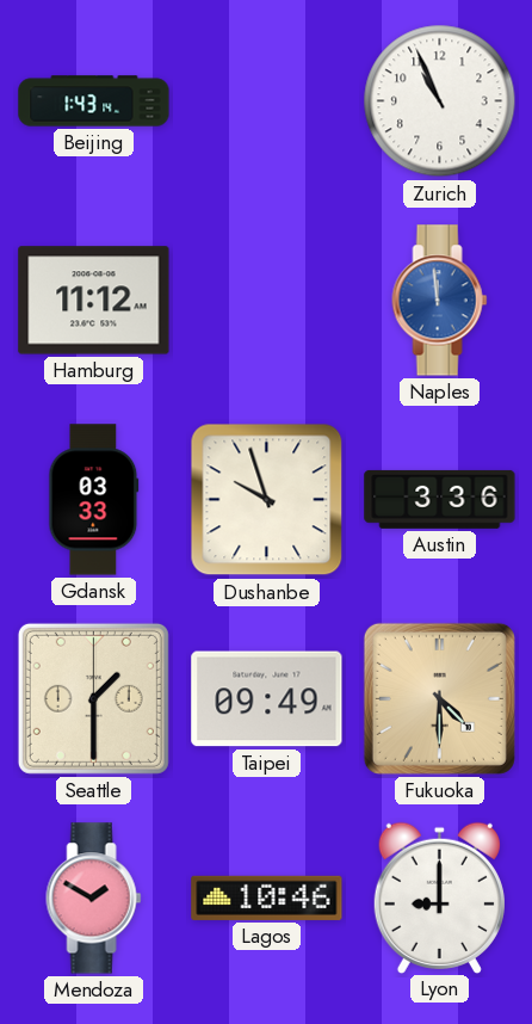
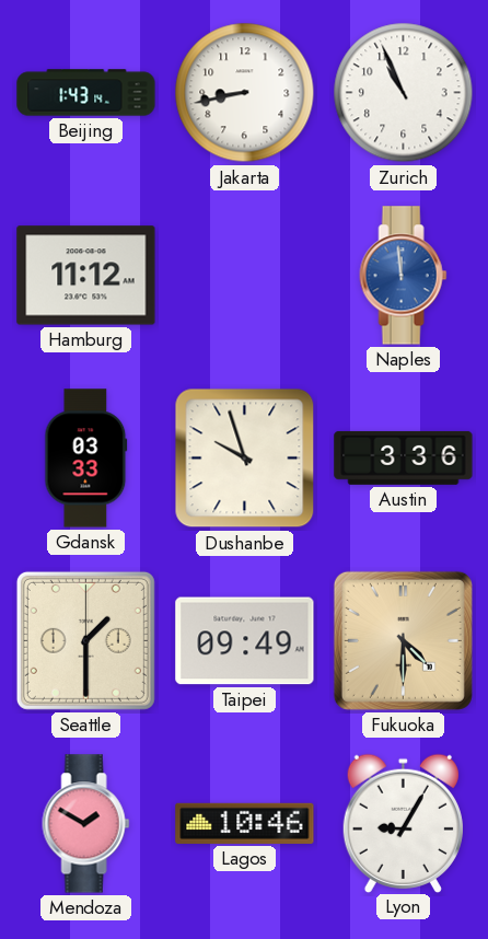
Jakarta: none -> 8:43 (245, 93)
Lyon: 9:00 -> 9:05 (403, 823)
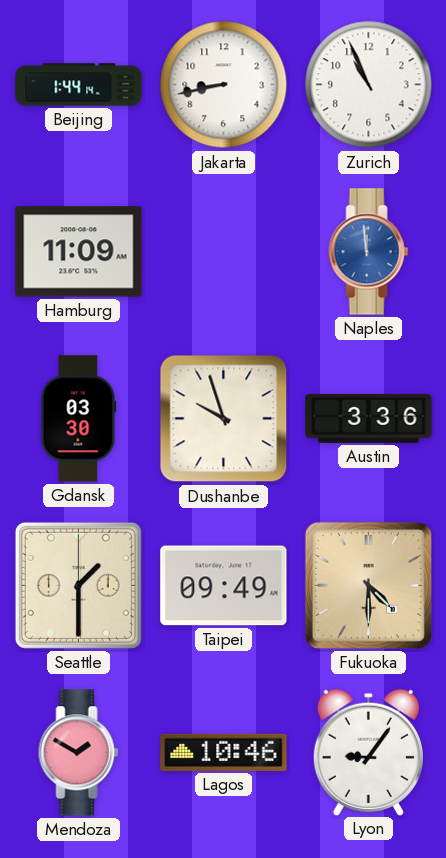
Beijing: 1:43 -> 1:44 (79, 85)
Hamburg: 11:12 -> 11:09 (79, 252)
Gdansk: 03:33 -> 03:30 (79, 419)
Lyon: 9:05 -> 9:06 (368, 752)
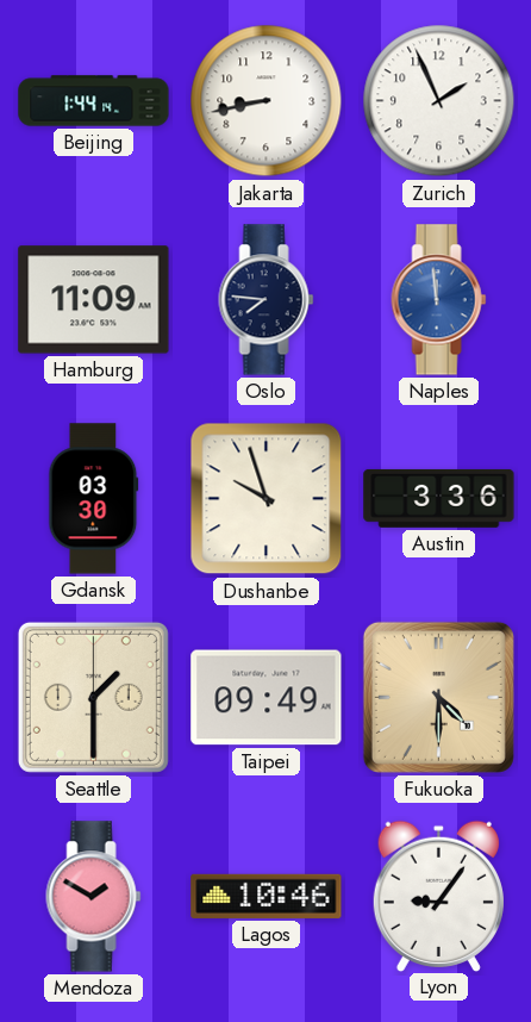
Zurich: 10:56 -> 1:56 (439, 101)
Oslo: none -> 7:46 (267, 300)
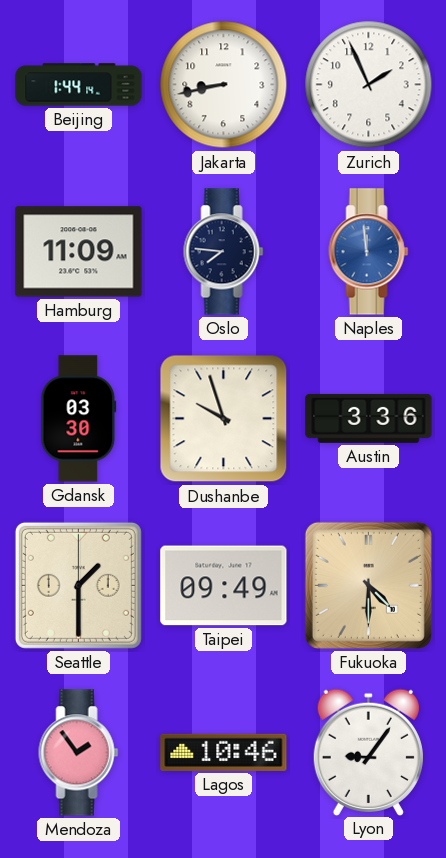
Mendoza: 1:50 -> 1:54 (79, 753)
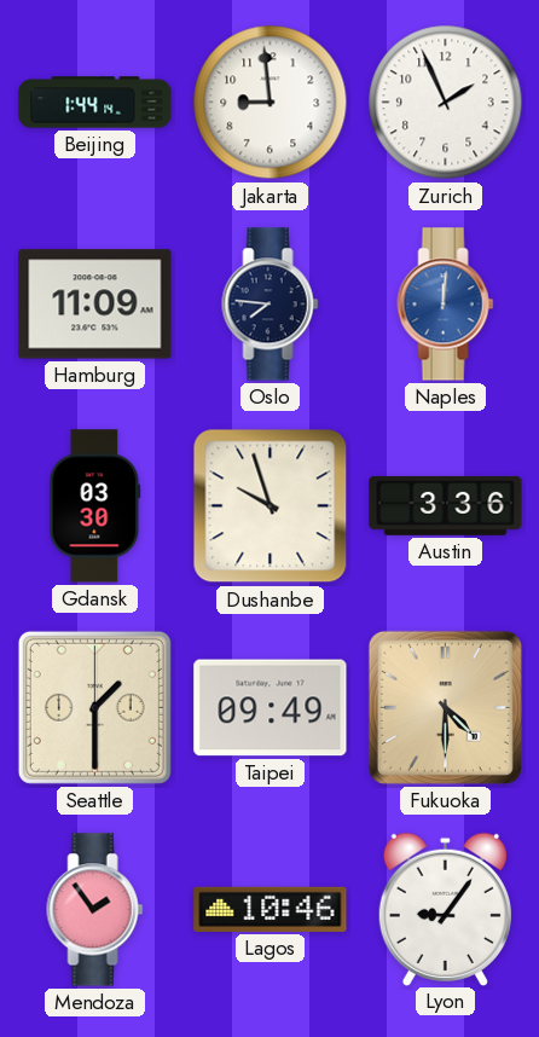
Jakarta: 8:43 -> 8:59 (271, 103)
Naples: 11:59 -> 12:01 (446, 305)
